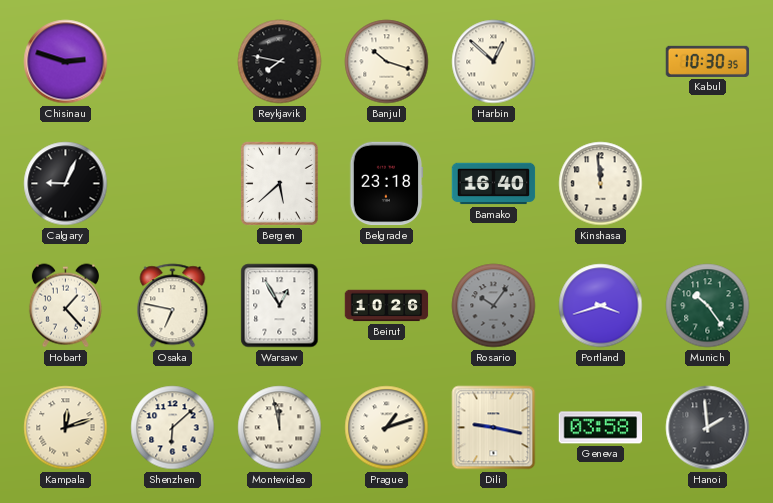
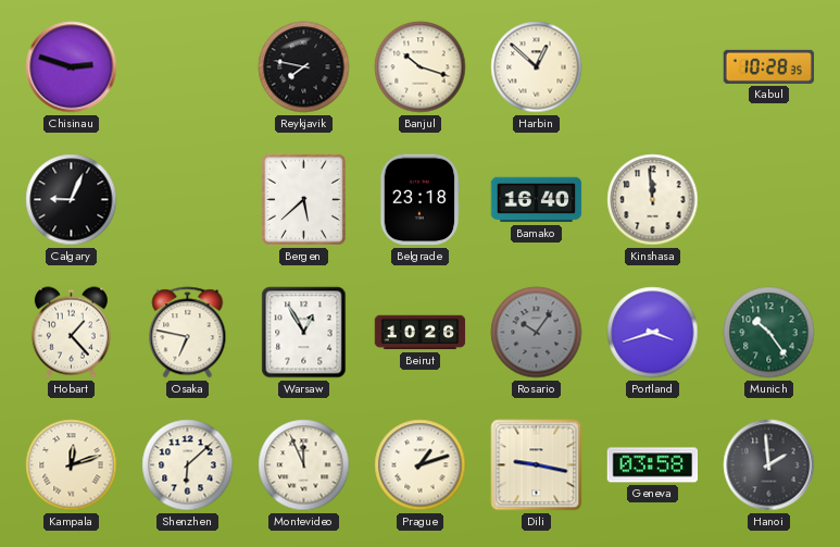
Kabul: 10:30 -> 10:28 (769, 66)
Montevideo: 11:58 -> 11:56 (304, 465)
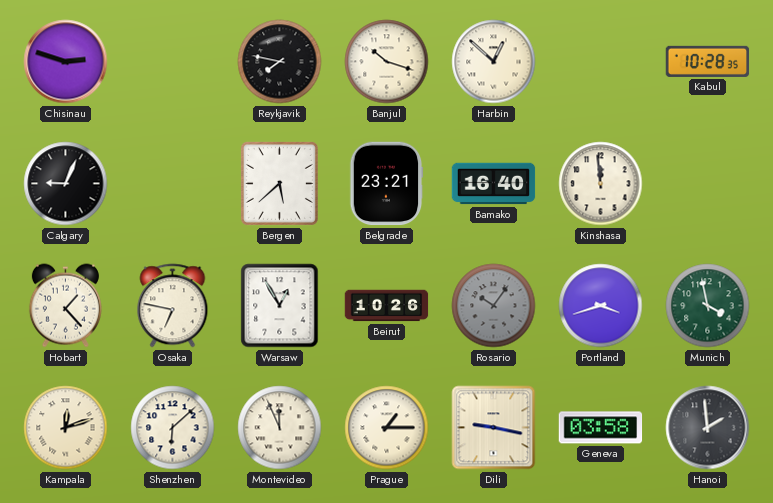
Belgrade: 23:18 -> 23:21 (386, 184)
Munich: 10:24 -> 3:58 (708, 306)
Prague: 1:12 -> 1:15 (387, 428)
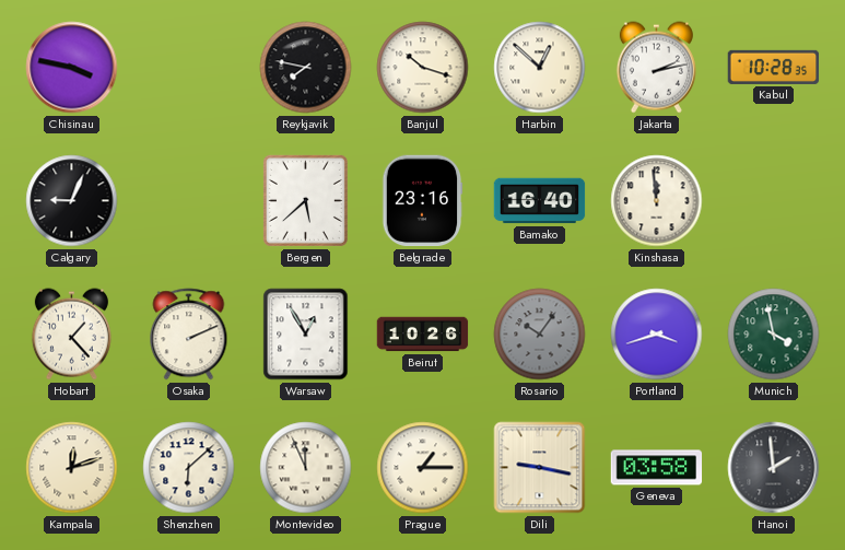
Chisinau: 2:48 -> 3:47 (72, 68)
Jakarta: none -> 2:13 (656, 68)
Belgrade: 23:21 -> 23:16 (422, 201)
Osaka: 6:47 -> 2:11 (189, 335)
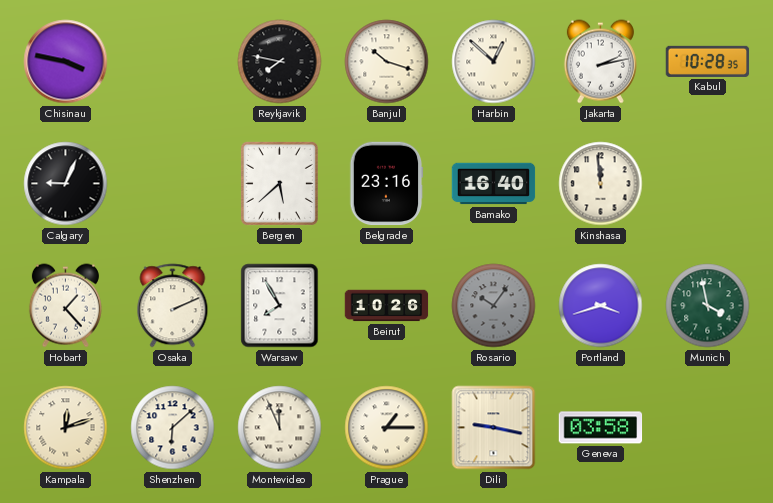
Warsaw: 12:55 -> 7:55 (280, 306)
Hanoi: 1:59 -> none (774, 468)
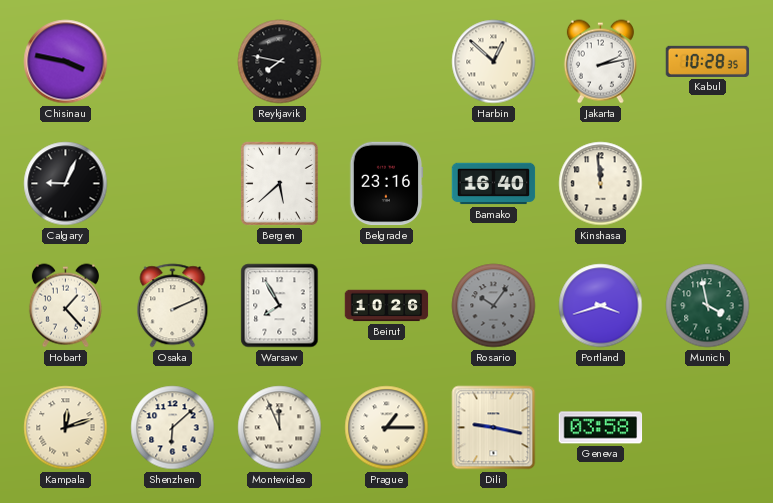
Banjul: 10:18 -> none (387, 62)
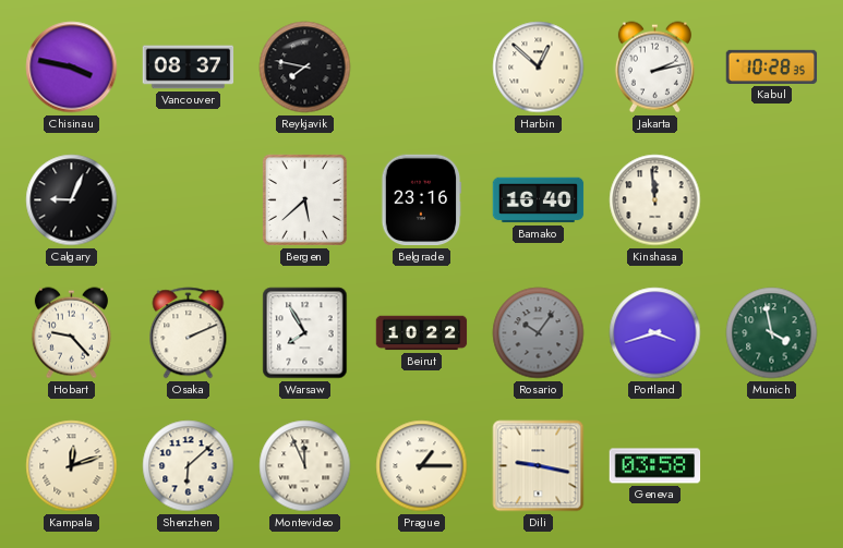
Vancouver: none -> 08:37 (189, 68)
Hobart: 1:23 -> 9:23 (71, 333)
Beirut: 10:26 -> 10:22 (422, 333)
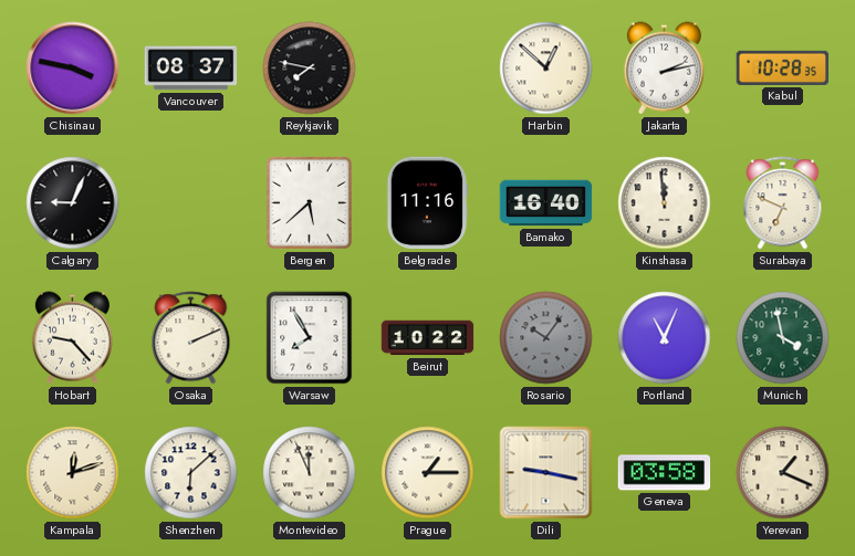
Belgrade: 23:16 -> 11:16 (427, 203)
Surabaya: none -> 6:49 (783, 203)
Portland: 3:42 -> 11:04 (665, 338)
Yerevan: none -> 1:19 (783, 473)
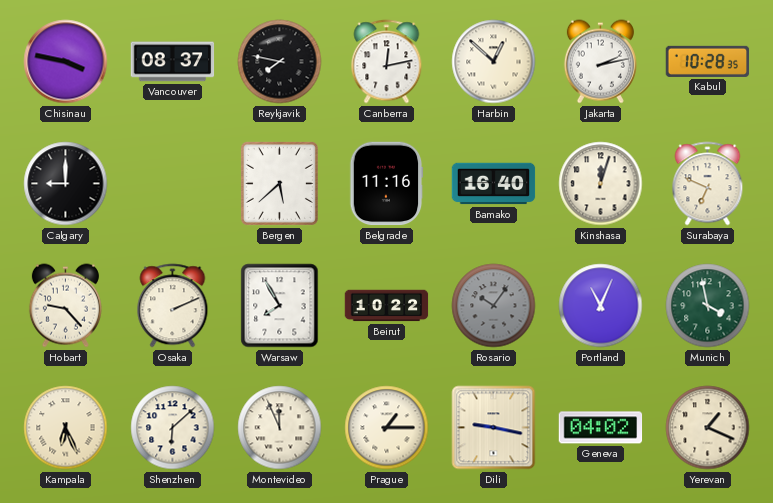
Canberra: none -> 12:13 (387, 62)
Calgary: 9:04 -> 9:00 (66, 184)
Kinshasa: 11:59 -> 12:03 (601, 184)
Kampala: 12:12 -> 6:26 (66, 428)
Geneva: 03:58 -> 04:02 (601, 428)
